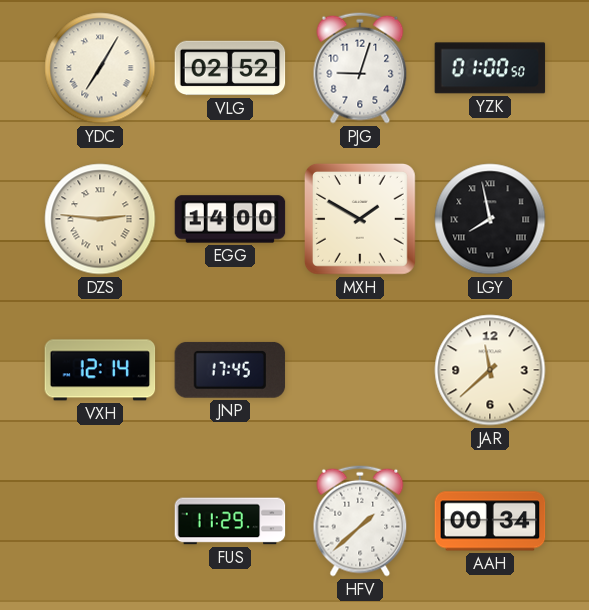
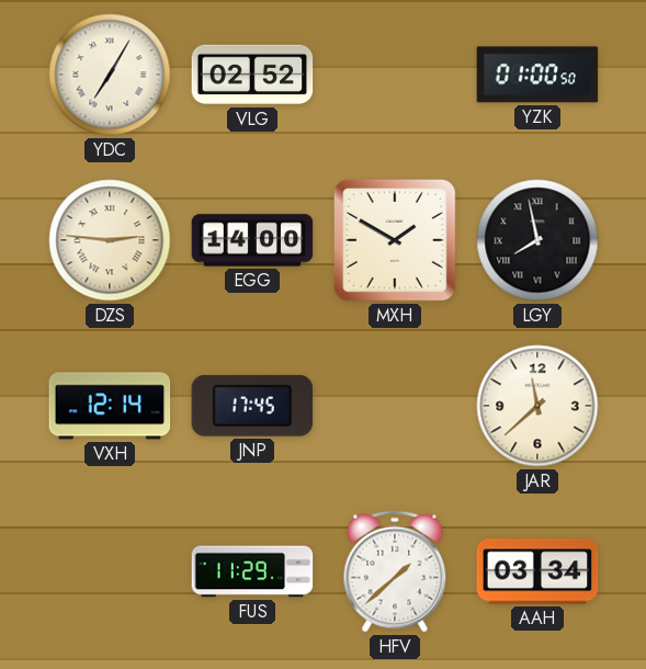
PJG: 9:03 -> none (360, 68)
AAH: 00:34 -> 03:34 (537, 571)
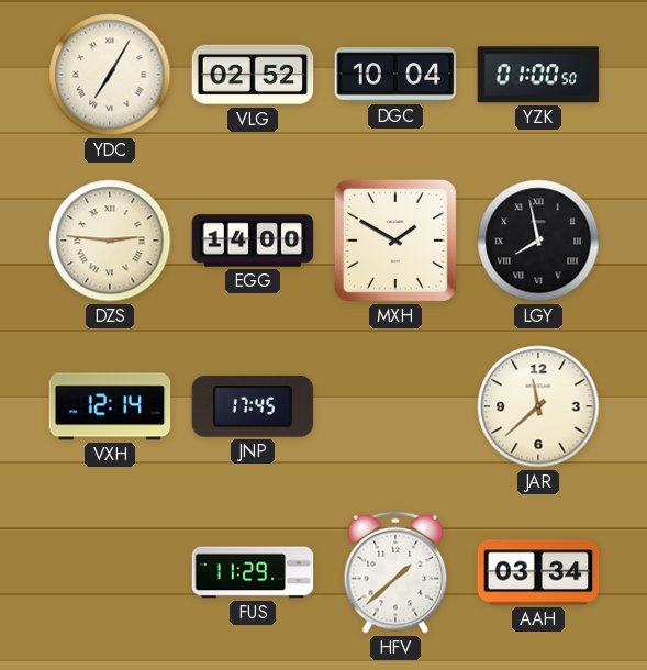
DGC: none -> 10:04 (395, 75)
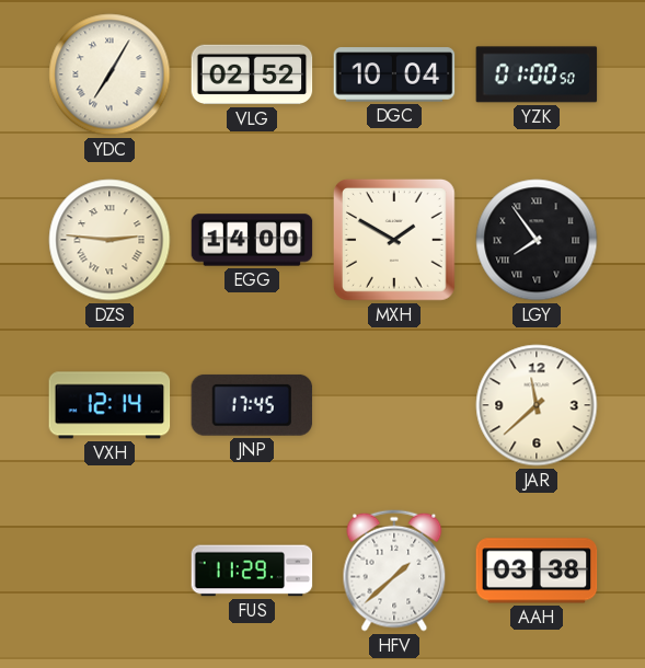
LGY: 7:58 -> 7:54 (537, 240)
AAH: 03:34 -> 03:38 (537, 571)
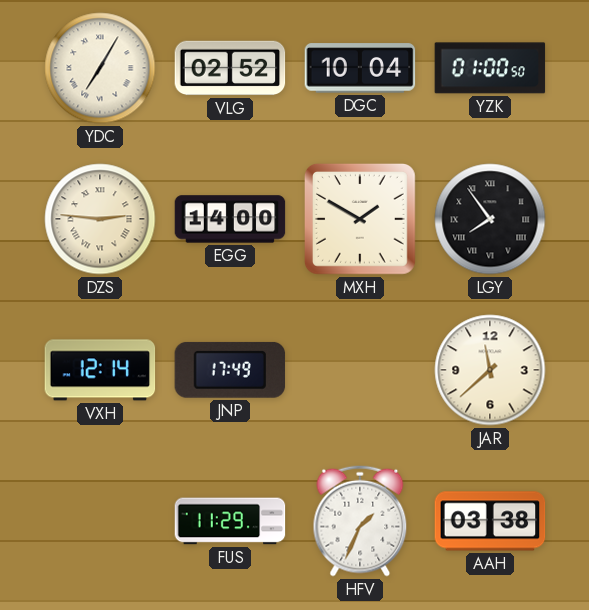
JNP: 17:45 -> 17:49 (230, 370)
HFV: 1:38 -> 1:34 (360, 521)
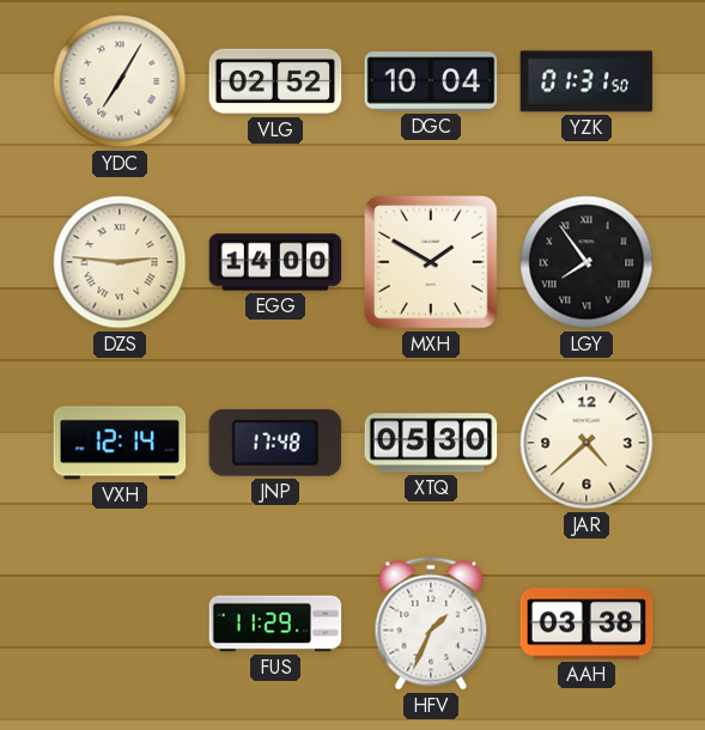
YZK: 01:00 -> 01:31 (587, 81)
JNP: 17:49 -> 17:48 (275, 443)
XTQ: none -> 05:30 (431, 443)
JAR: 11:38 -> 4:38 (587, 443)
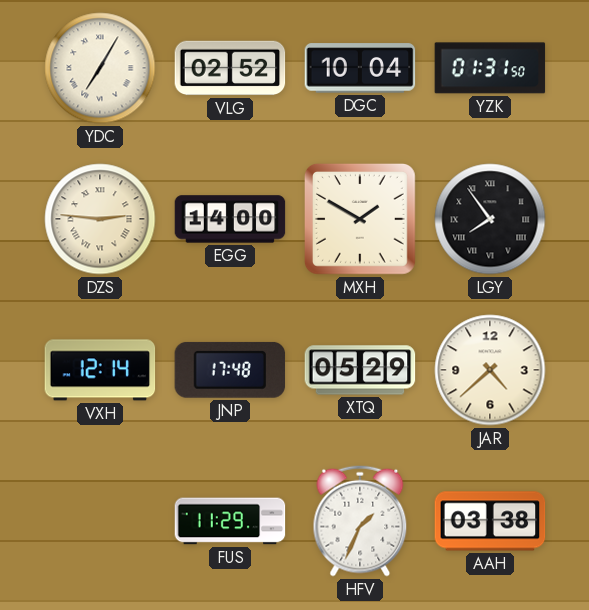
XTQ: 05:30 -> 05:29 (360, 370)
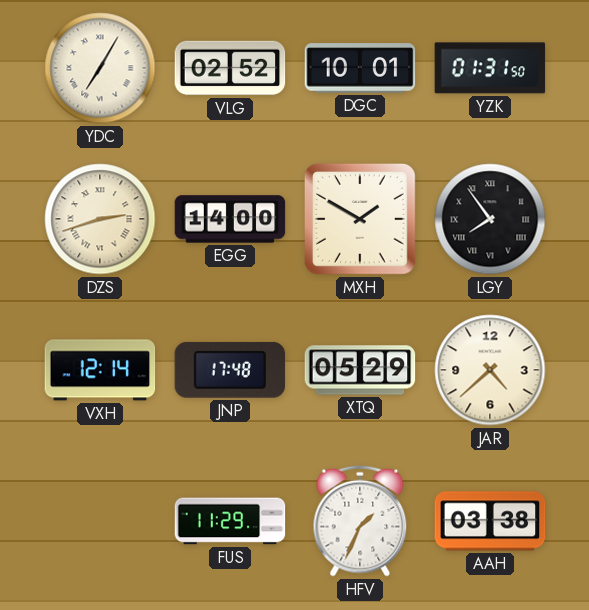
DGC: 10:04 -> 10:01 (360, 68)
DZS: 2:46 -> 2:42 (100, 219)
